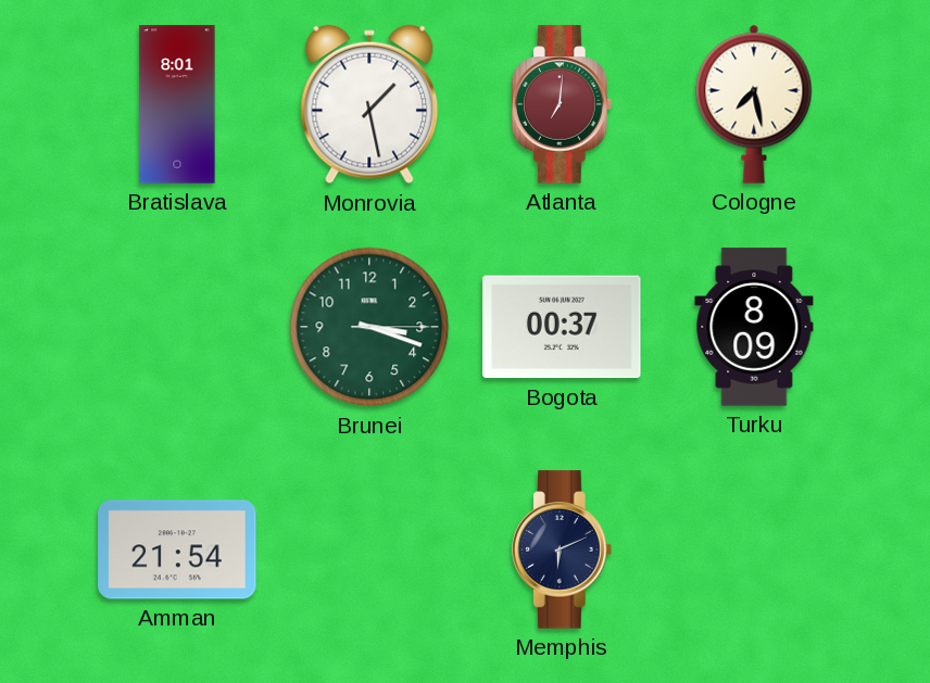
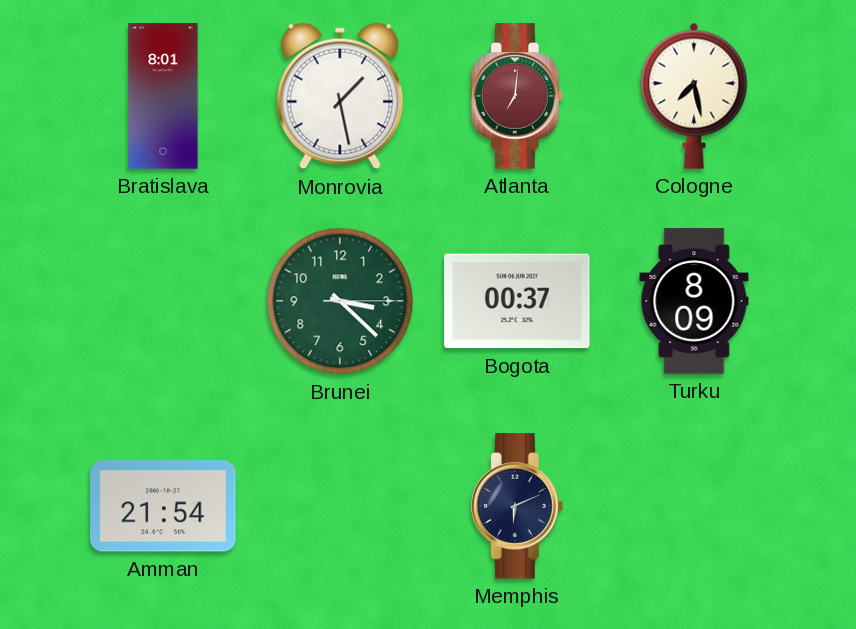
Brunei: 3:18 -> 3:22 (340, 301)
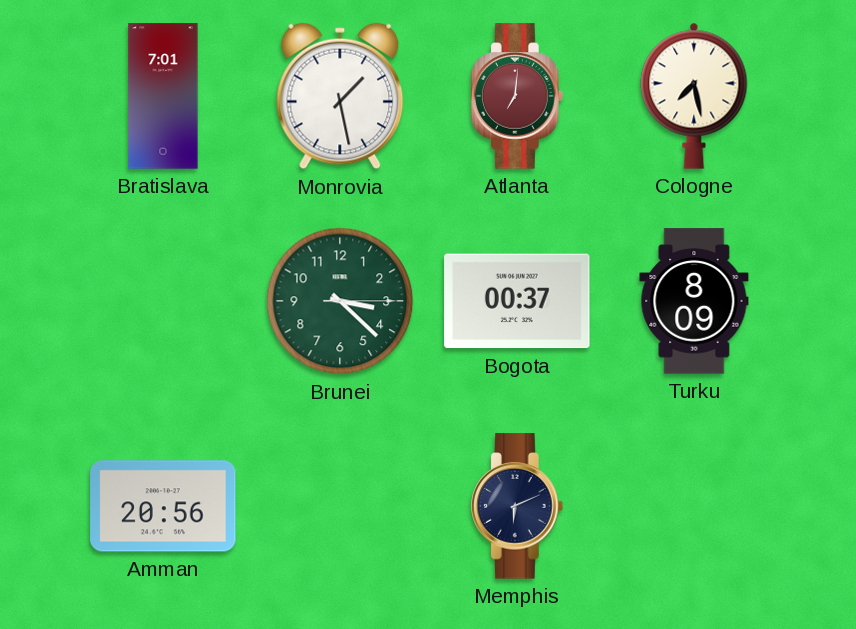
Bratislava: 8:01 -> 7:01 (163, 96)
Amman: 21:54 -> 20:56 (163, 506)
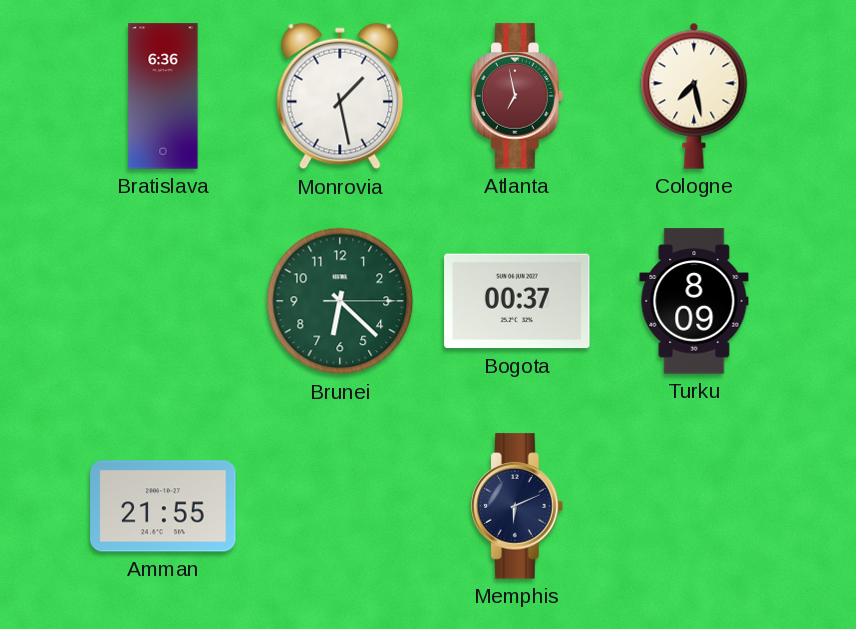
Bratislava: 7:01 -> 6:36 (163, 96)
Atlanta: 7:01 -> 6:58 (518, 96)
Brunei: 3:22 -> 6:22 (340, 301)
Amman: 20:56 -> 21:55 (163, 506)
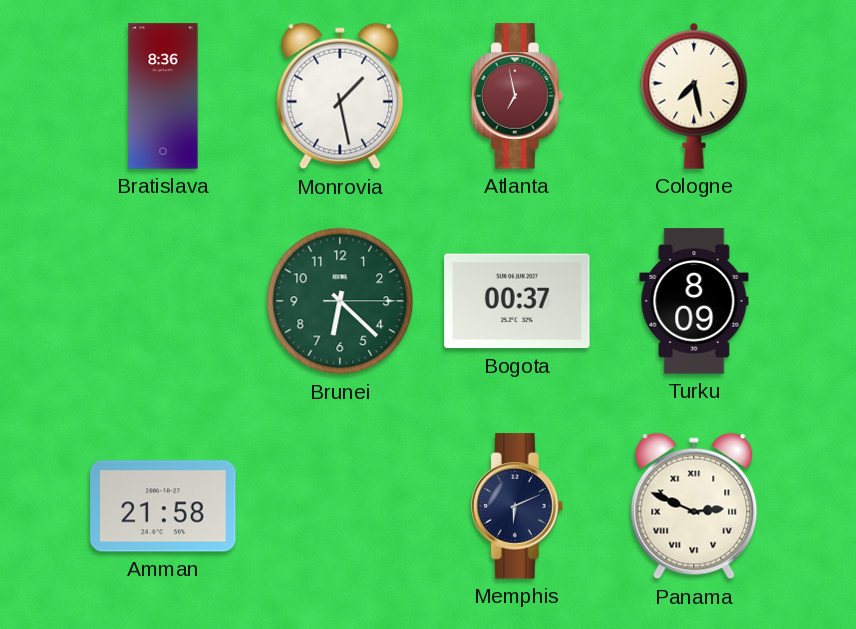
Bratislava: 6:36 -> 8:36 (163, 96)
Amman: 21:55 -> 21:58 (163, 506)
Panama: none -> 2:49 (694, 506)
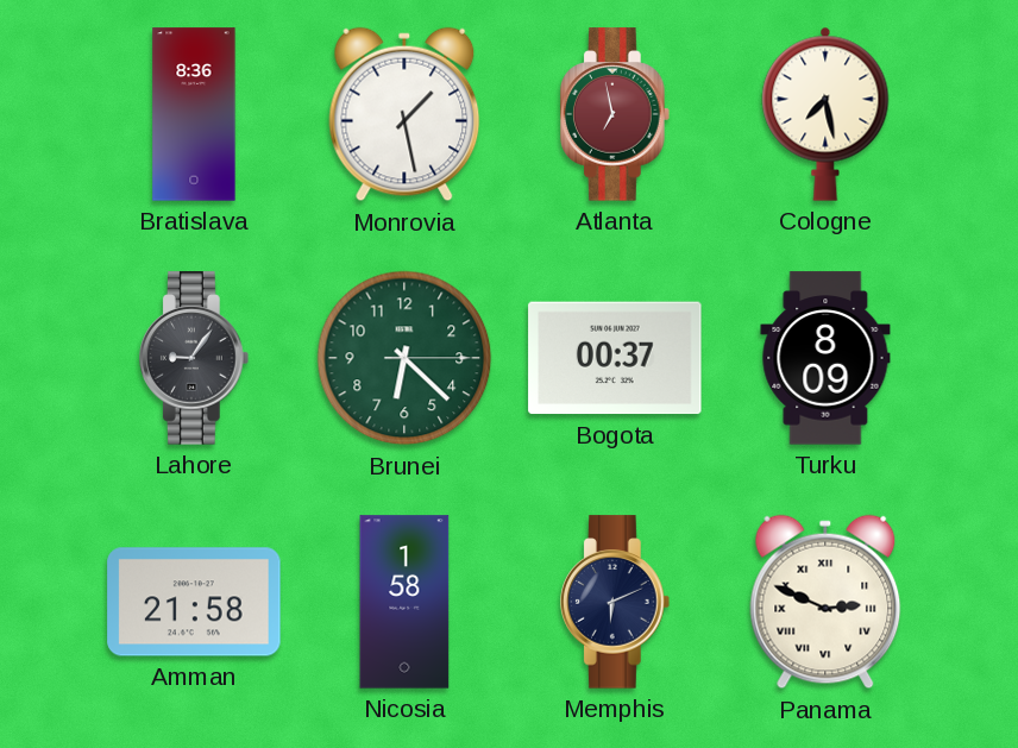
Lahore: none -> 9:06 (195, 358)
Nicosia: none -> 1:58 (404, 602)
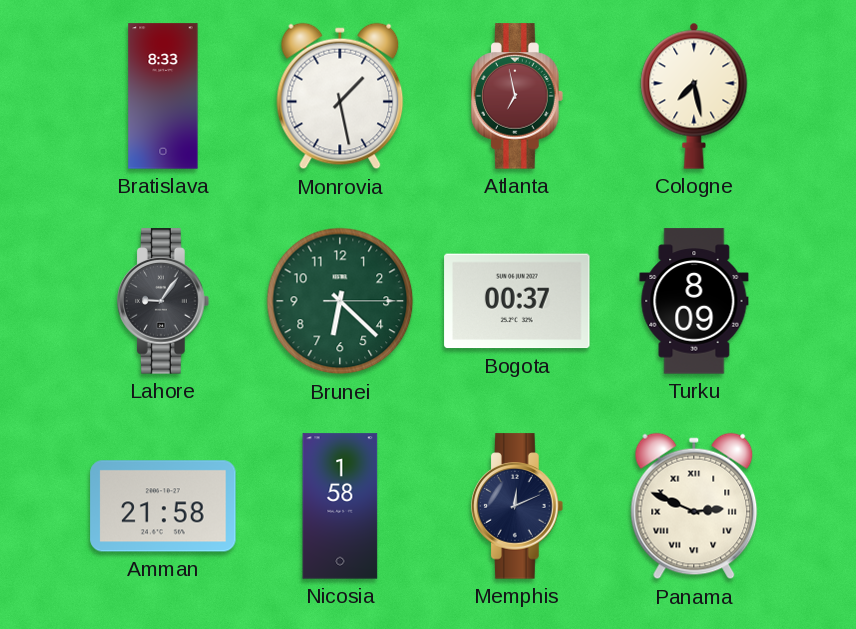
Bratislava: 8:36 -> 8:33 (163, 96)
Memphis: 6:11 -> 12:11 (518, 506)
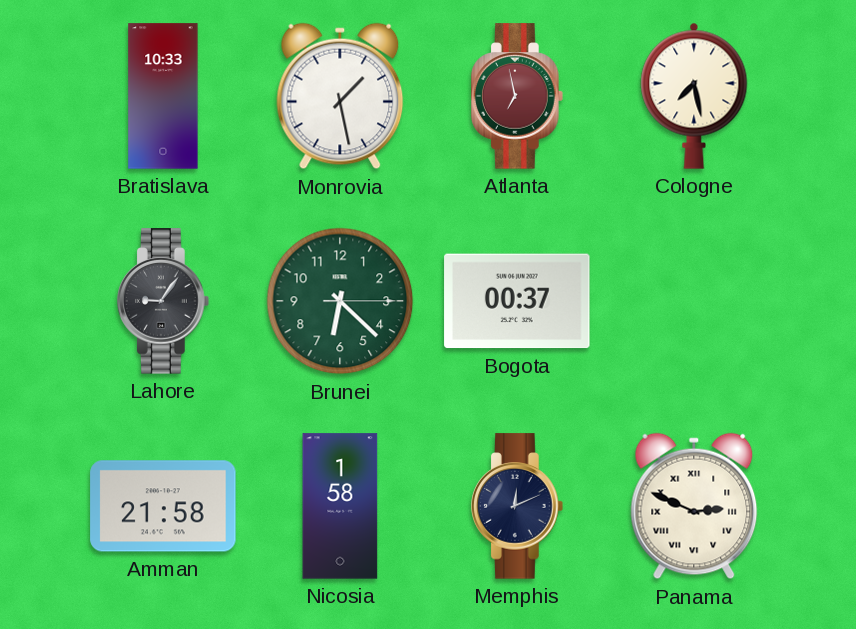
Bratislava: 8:33 -> 10:33 (163, 96)
Turku: 8:09 -> none (694, 301)
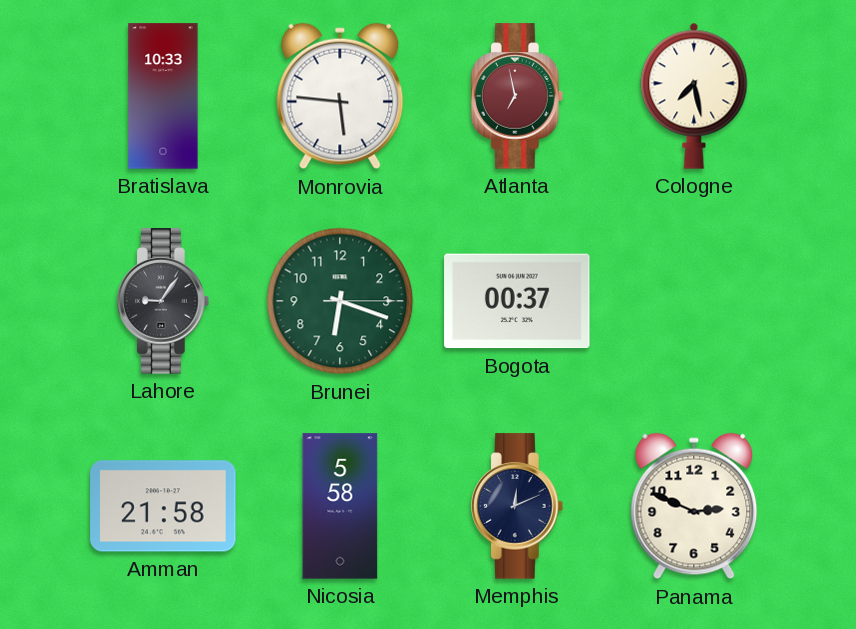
Monrovia: 1:28 -> 5:46 (340, 96)
Brunei: 6:22 -> 6:18 (340, 301)
Nicosia: 1:58 -> 5:58 (340, 506)
Panama numerals: Roman -> Arabic (694, 506)
